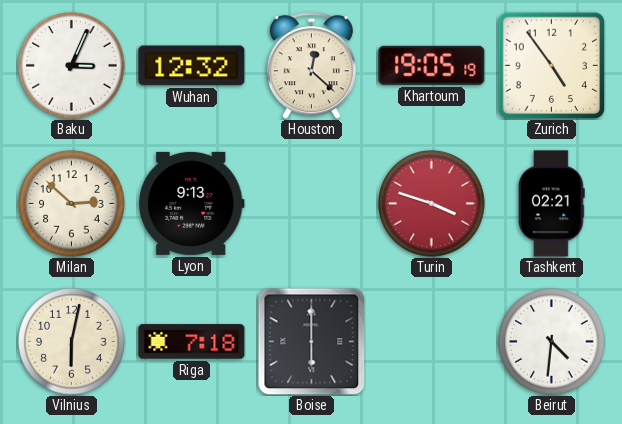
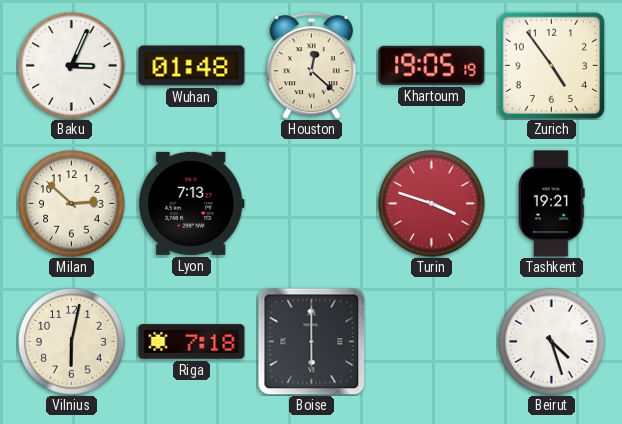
Wuhan: 12:32 -> 01:48 (192, 66)
Lyon: 9:13 -> 7:13 (191, 203)
Tashkent: 02:21 -> 19:21 (551, 204)
Beirut: 4:31 -> 4:27 (552, 342)
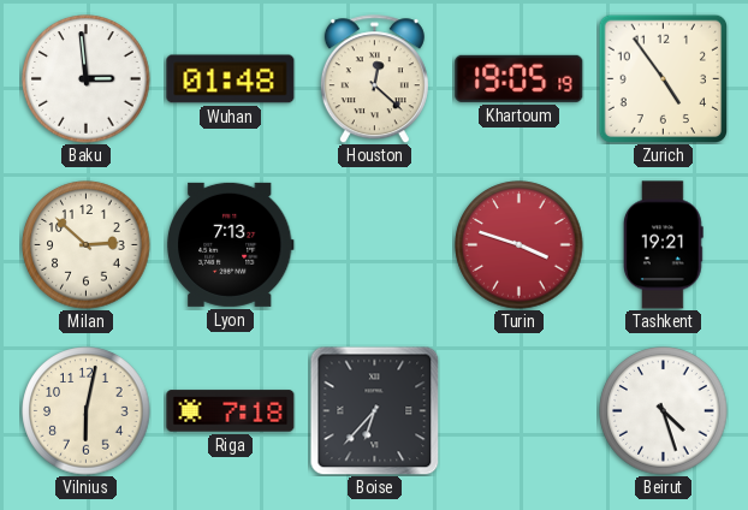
Baku: 3:04 -> 2:59 (87, 79)
Boise: 6:00 -> 6:37 (374, 410)
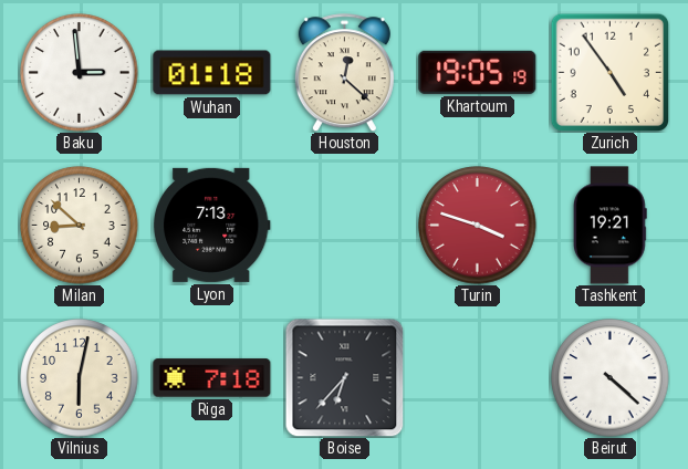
Wuhan: 01:48 -> 01:18 (212, 73)
Milan: 2:52 -> 8:52 (80, 226)
Beirut: 4:27 -> 4:22 (611, 378)
